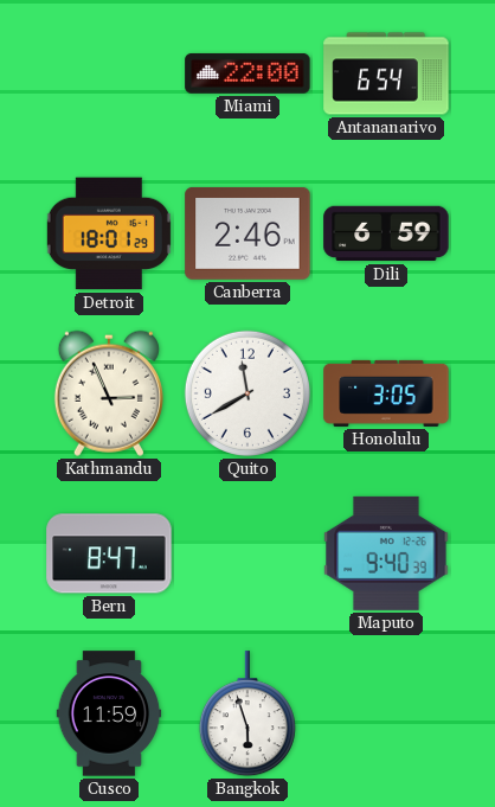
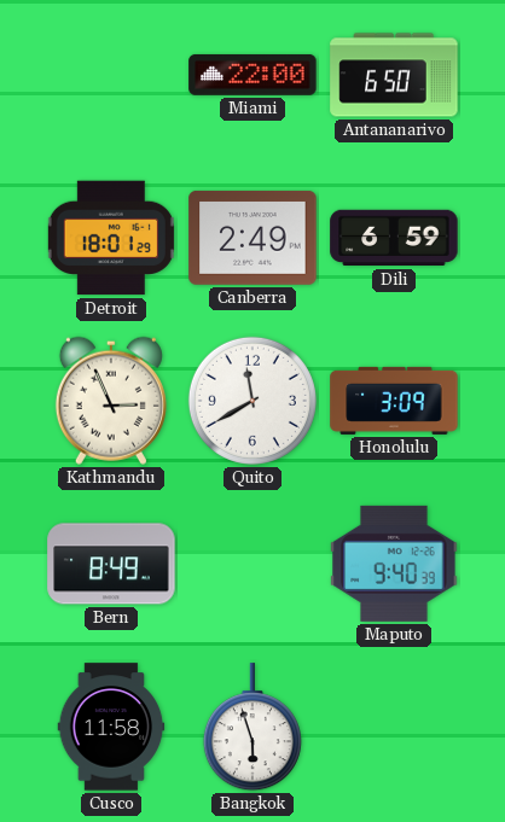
Antananarivo: 6:54 -> 6:50 (394, 75)
Canberra: 2:46 -> 2:49 (252, 238)
Honolulu: 3:05 -> 3:09 (394, 401)
Bern: 8:47 -> 8:49 (111, 564)
Cusco: 11:59 -> 11:58 (111, 727)
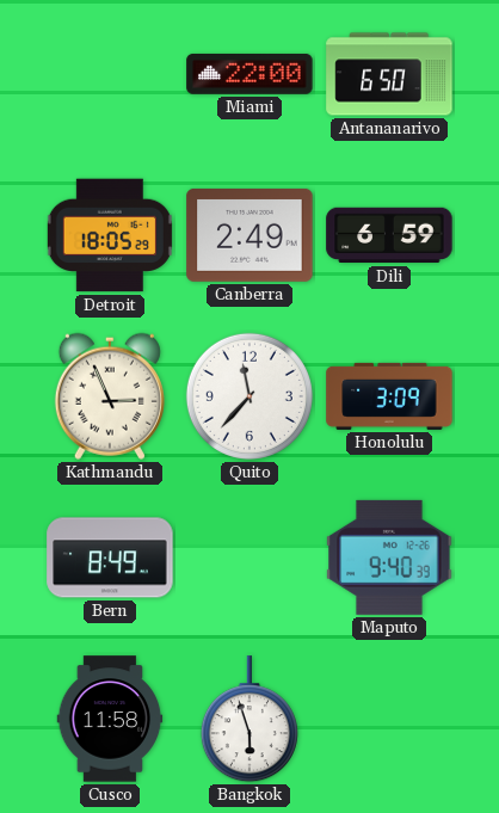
Detroit: 18:01 -> 18:05 (110, 235)
Quito: 11:40 -> 11:37 (249, 396)
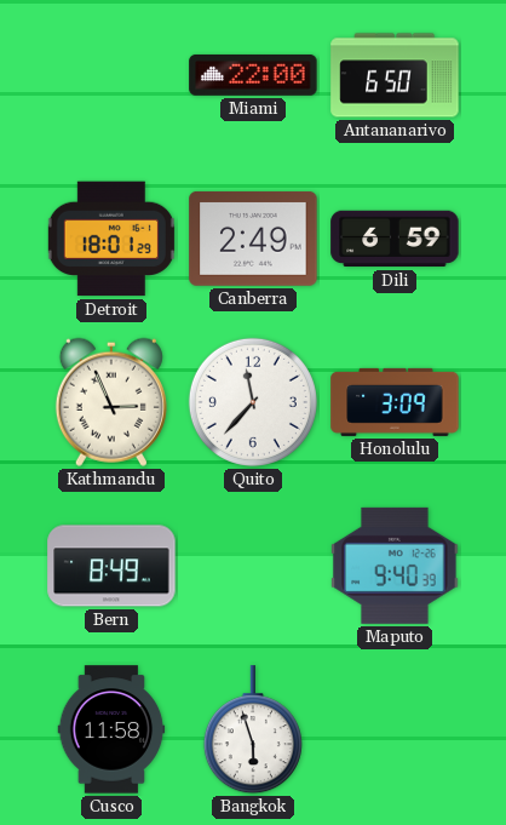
Detroit: 18:05 -> 18:01 (111, 239)
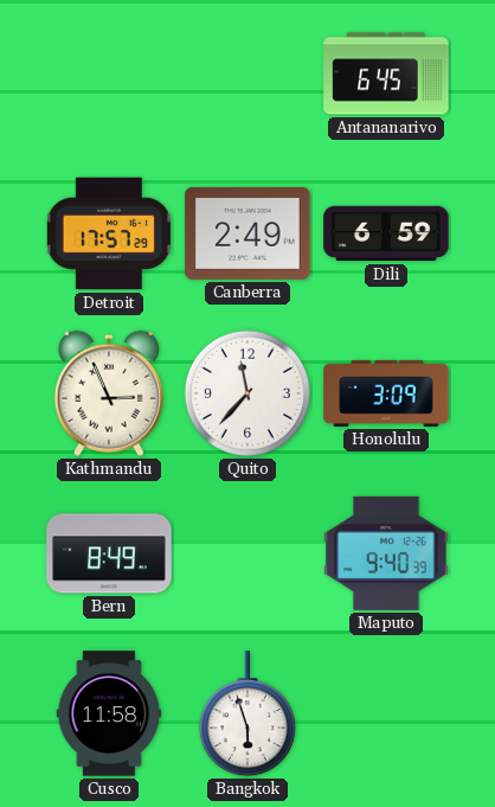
Miami: 22:00 -> none (253, 75)
Antananarivo: 6:50 -> 6:45 (386, 73)
Detroit: 18:01 -> 17:57 (109, 233)
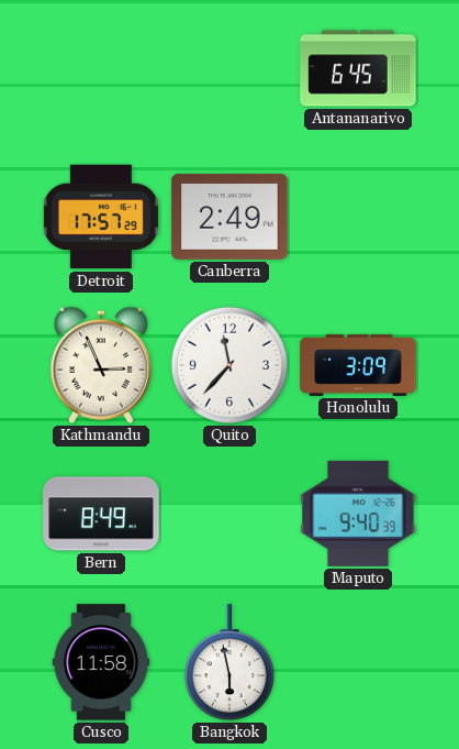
Dili: 6:59 -> none (386, 233)
Bangkok: 5:57 -> 5:58 (229, 663)
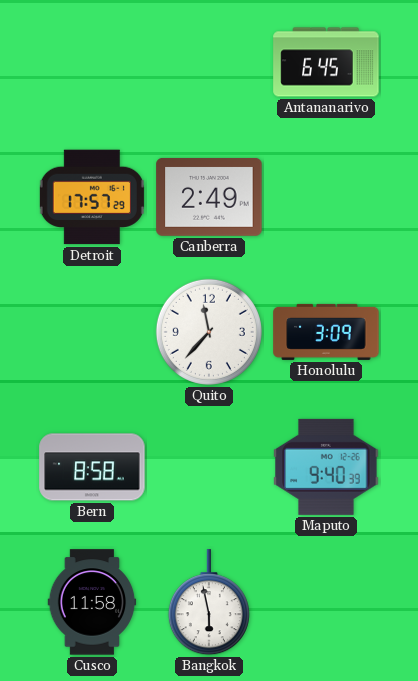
Kathmandu: 2:56 -> none (101, 365)
Bern: 8:49 -> 8:58 (92, 467)
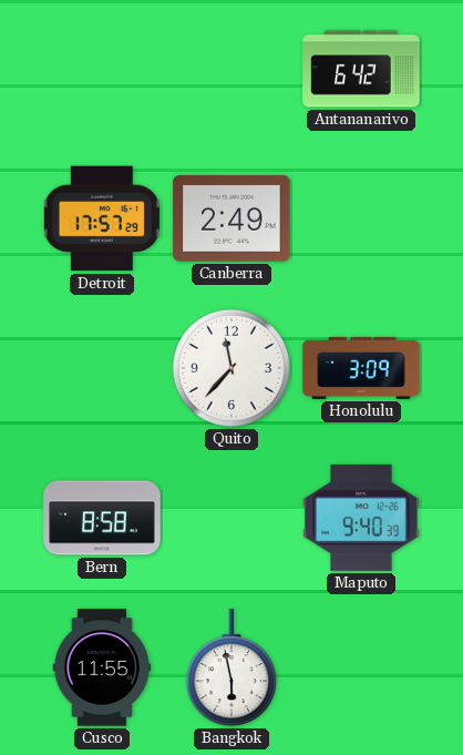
Antananarivo: 6:45 -> 6:42 (361, 69)
Cusco: 11:58 -> 11:55 (102, 667)
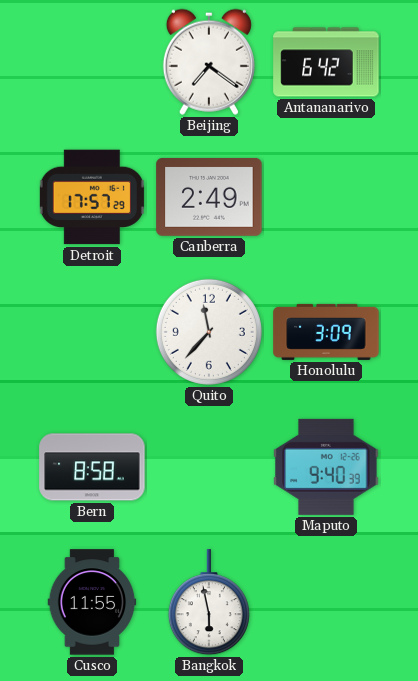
Beijing: none -> 7:21 (209, 62)
